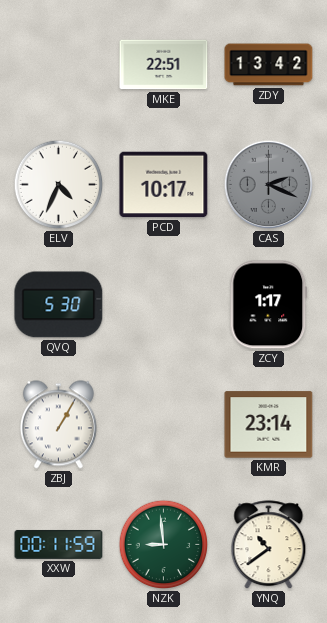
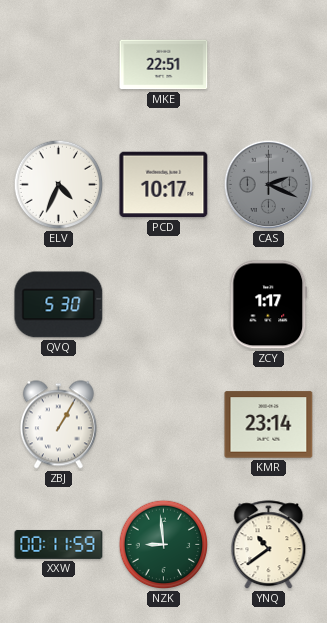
ZDY: 13:42 -> none (269, 65)
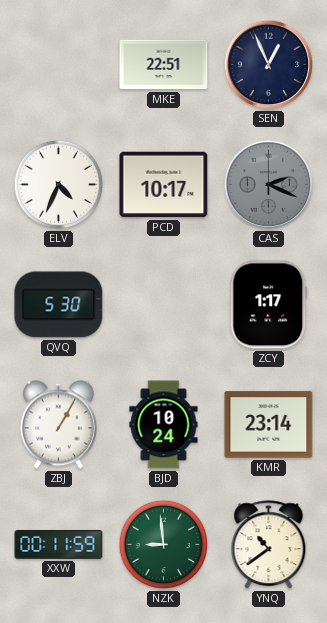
SEN: none -> 12:56 (269, 65)
BJD: none -> 10:24 (164, 425)
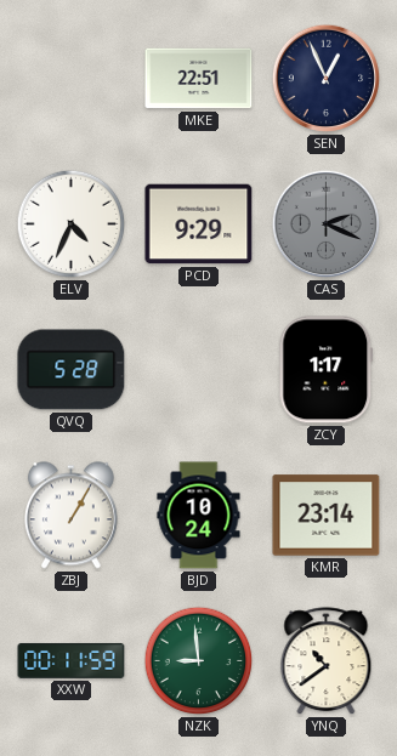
PCD: 10:17 -> 9:29 (199, 224)
QVQ: 5:30 -> 5:28 (72, 370)
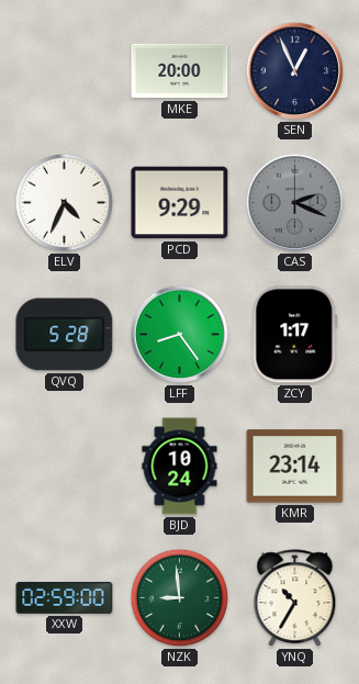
MKE: 22:51 -> 20:00 (180, 71)
LFF: none -> 8:24 (180, 335)
ZBJ: 1:05 -> none (70, 516)
XXW: 00:11 -> 02:59 (65, 597)
YNQ: 10:39 -> 10:35 (295, 598)
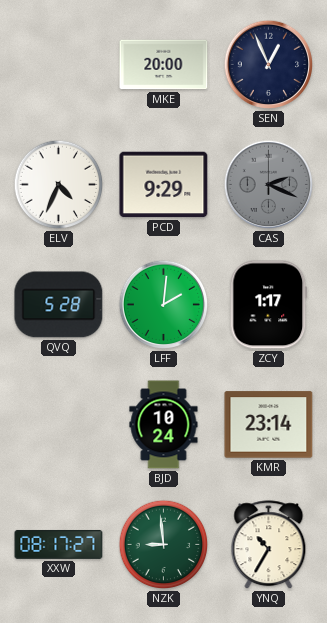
LFF: 8:24 -> 2:01 (164, 305)
XXW: 02:59 -> 08:17 (59, 544)
